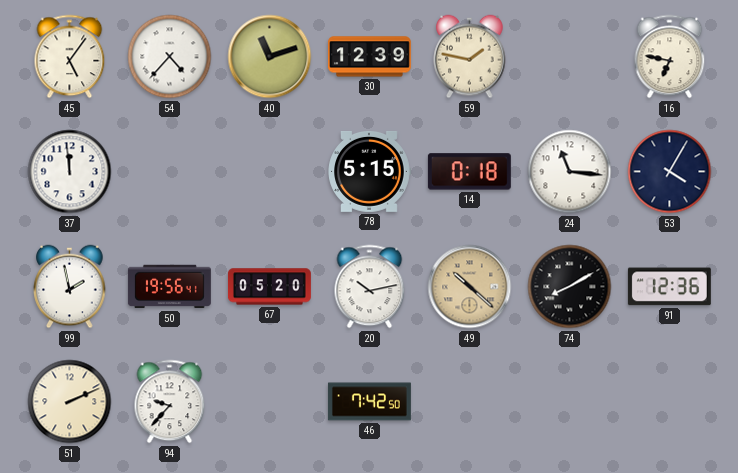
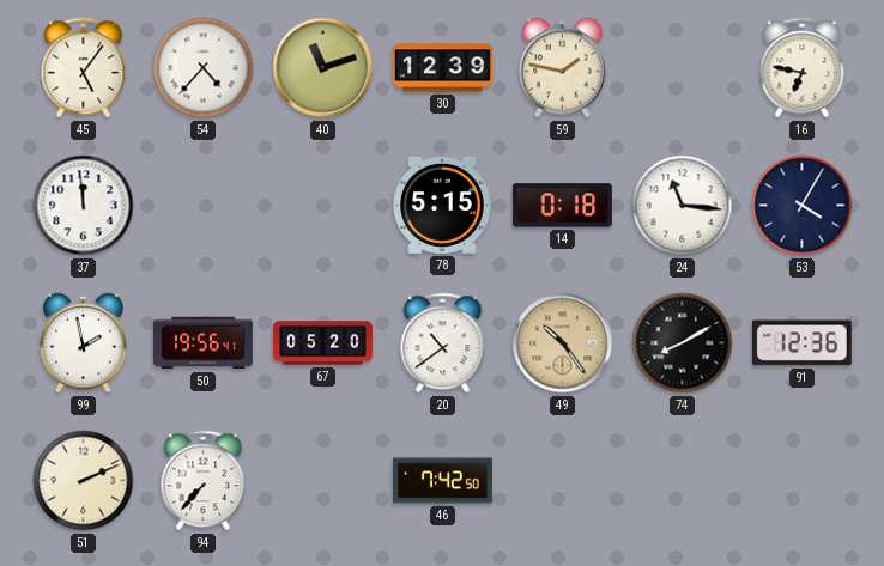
20: 10:13 -> 10:39 (443, 343)
49: 10:22 -> 10:24 (563, 343)
94: 9:37 -> 7:37 (204, 481)
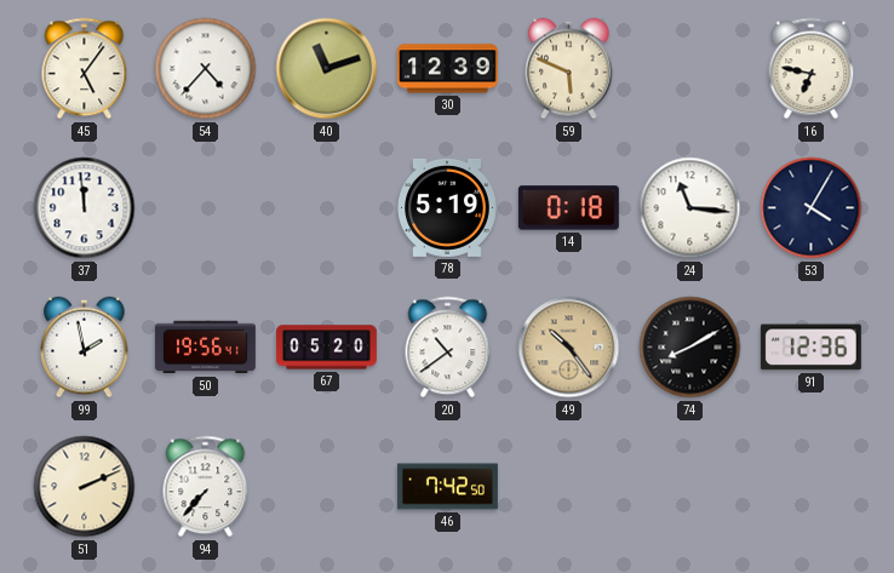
59: 1:47 -> 5:49 (569, 69)
78: 5:15 -> 5:19 (447, 207)
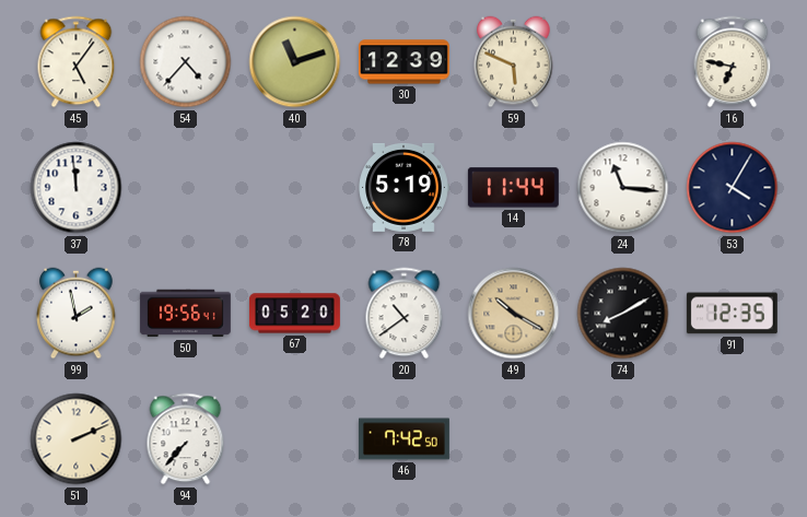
14: 0:18 -> 11:44 (513, 188)
49: 10:24 -> 10:20 (514, 314)
91: 12:36 -> 12:35 (732, 314)
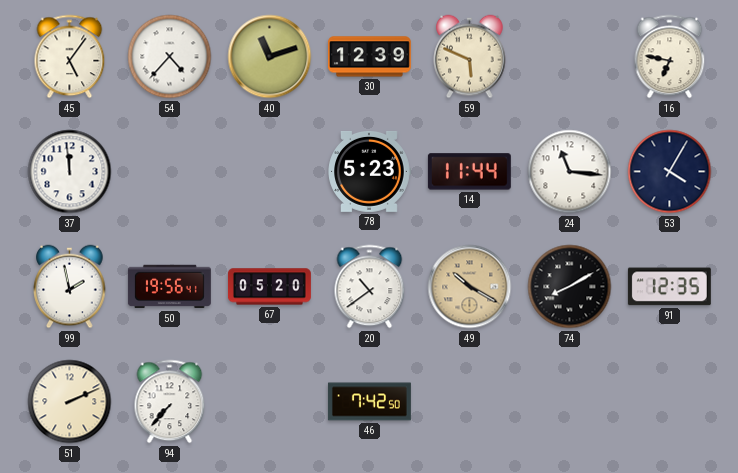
78: 5:19 -> 5:23 (369, 171)
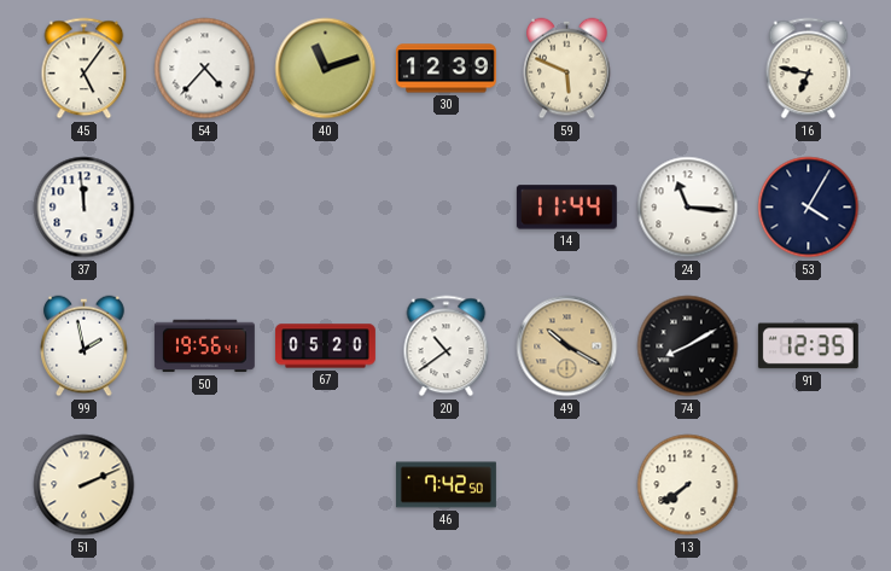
78: 5:23 -> none (369, 171)
94: 7:37 -> none (170, 402)
13: none -> 7:39 (688, 485)
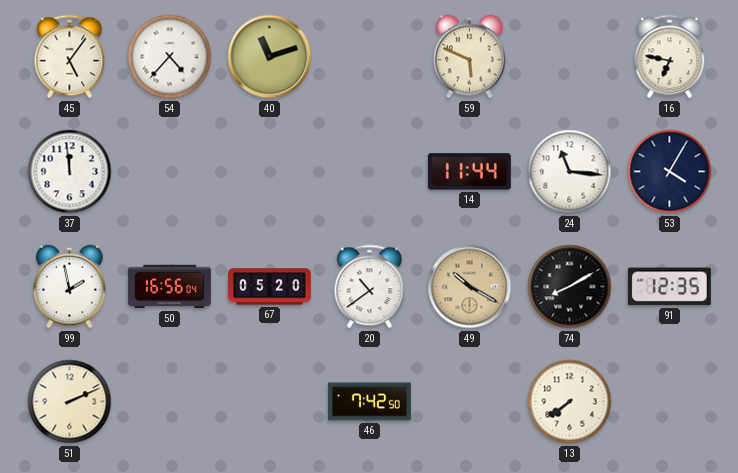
30: 12:39 -> none (445, 69)
50: 19:56 -> 16:56 (169, 287)
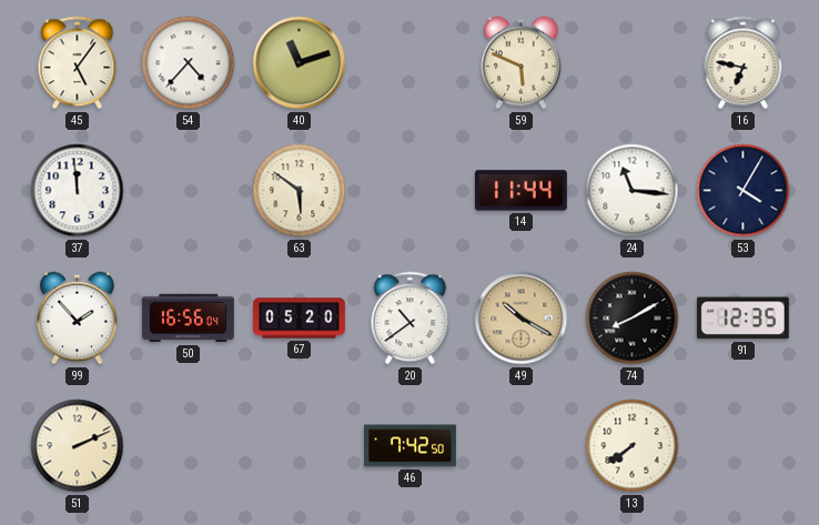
63: none -> 5:51 (300, 191)
99: 1:58 -> 1:53 (78, 319)
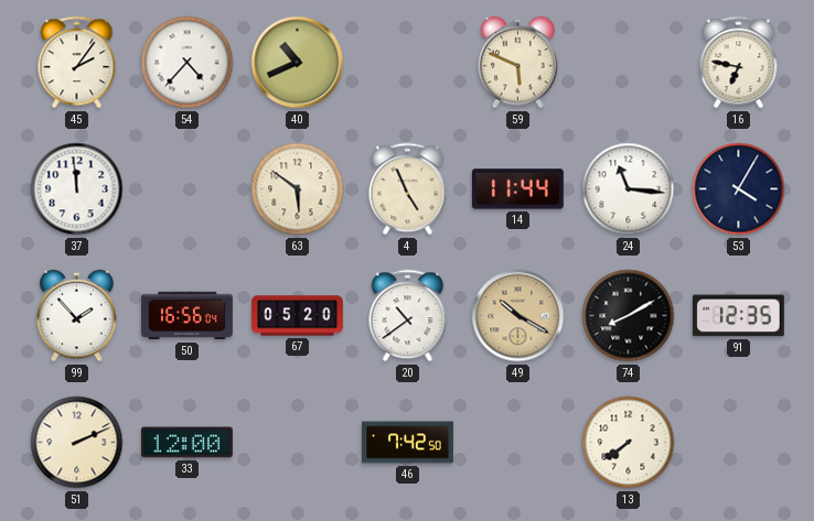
45: 5:06 -> 2:06 (77, 63)
40: 11:12 -> 10:41 (298, 63)
4: none -> 4:56 (408, 189)
33: none -> 12:00 (186, 443)
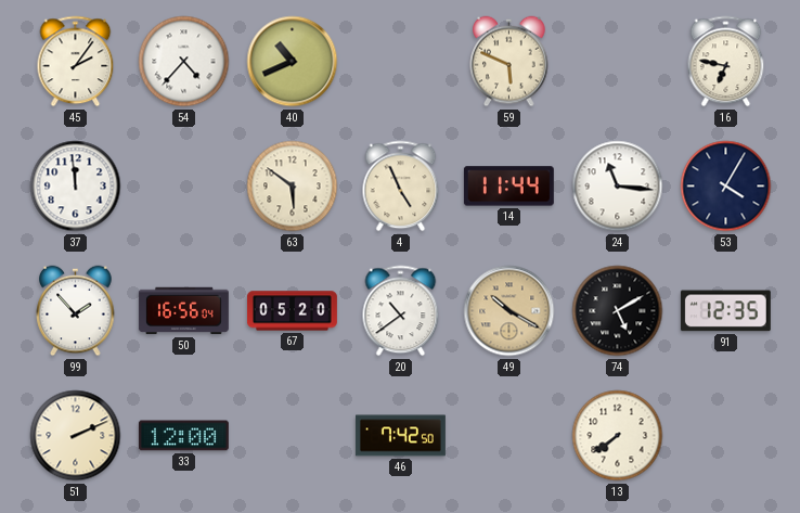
74: 8:10 -> 5:10 (618, 311)
